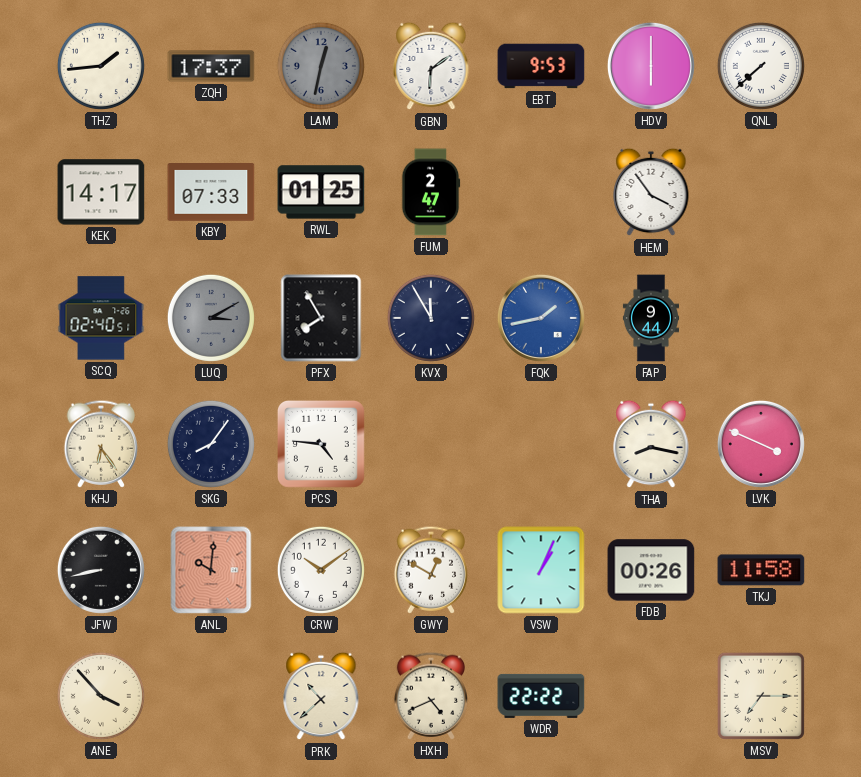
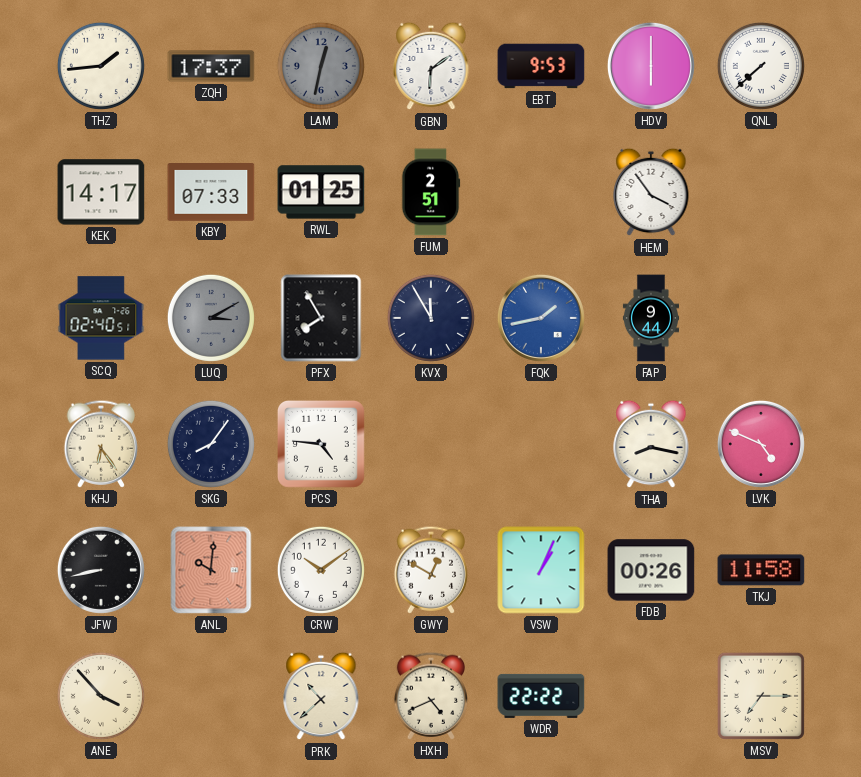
FUM: 2:47 -> 2:51 (431, 192)
LVK: 3:49 -> 4:49 (761, 444)
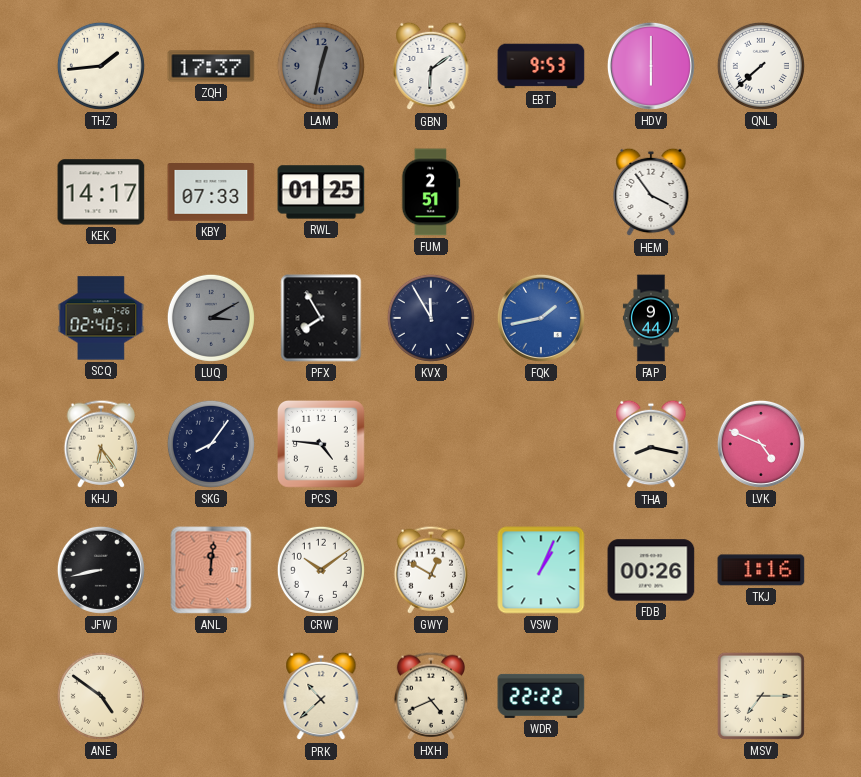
ANL: 10:01 -> 12:01 (211, 570)
TKJ: 11:58 -> 1:16 (761, 570)
ANE: 3:53 -> 4:51 (101, 696)
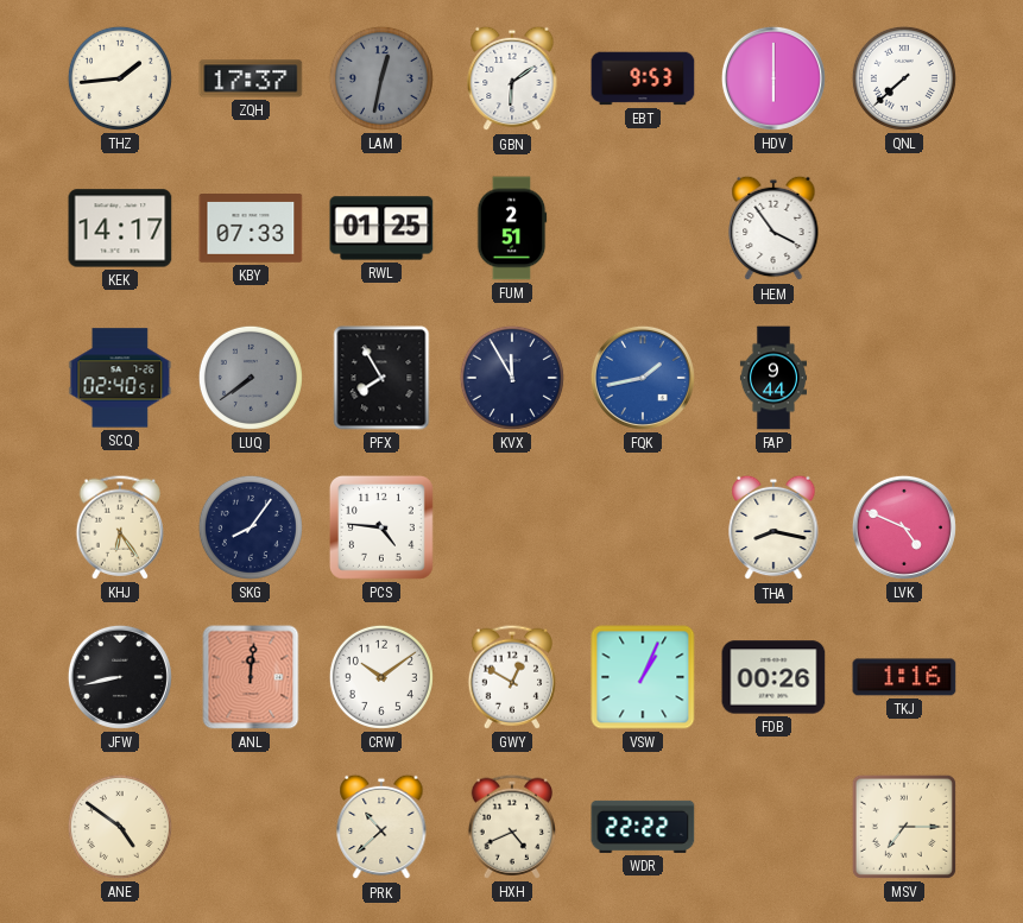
LUQ: 3:10 -> 7:39 (251, 378)
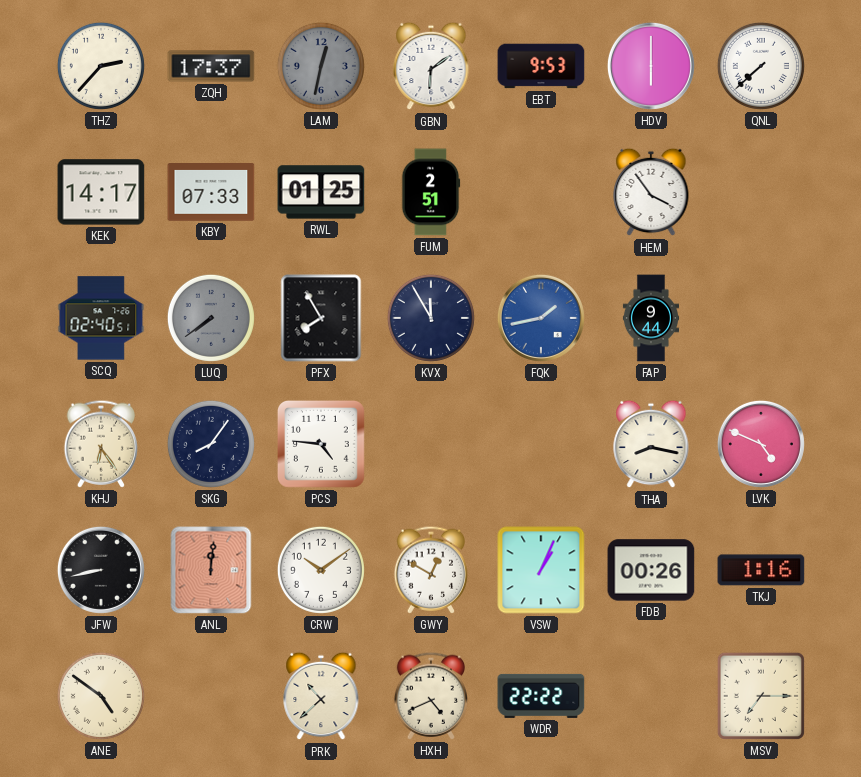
THZ: 1:44 -> 2:37 (101, 66)
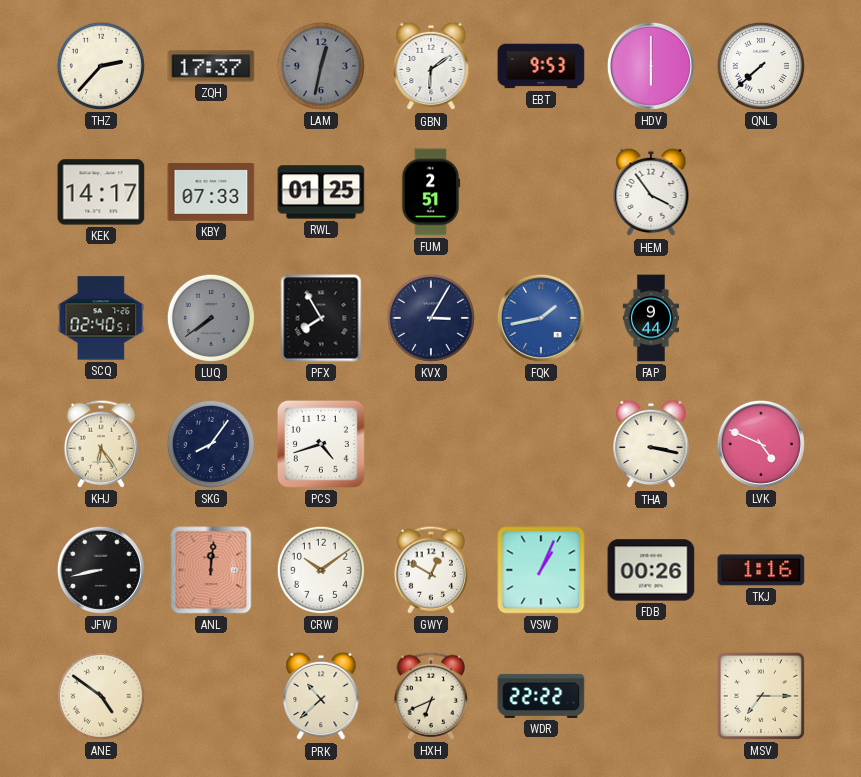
KVX: 11:55 -> 3:05 (431, 318)
PCS: 4:46 -> 4:42 (321, 444)
THA: 8:17 -> 3:17 (651, 444)
HXH: 4:41 -> 6:41 (431, 696)
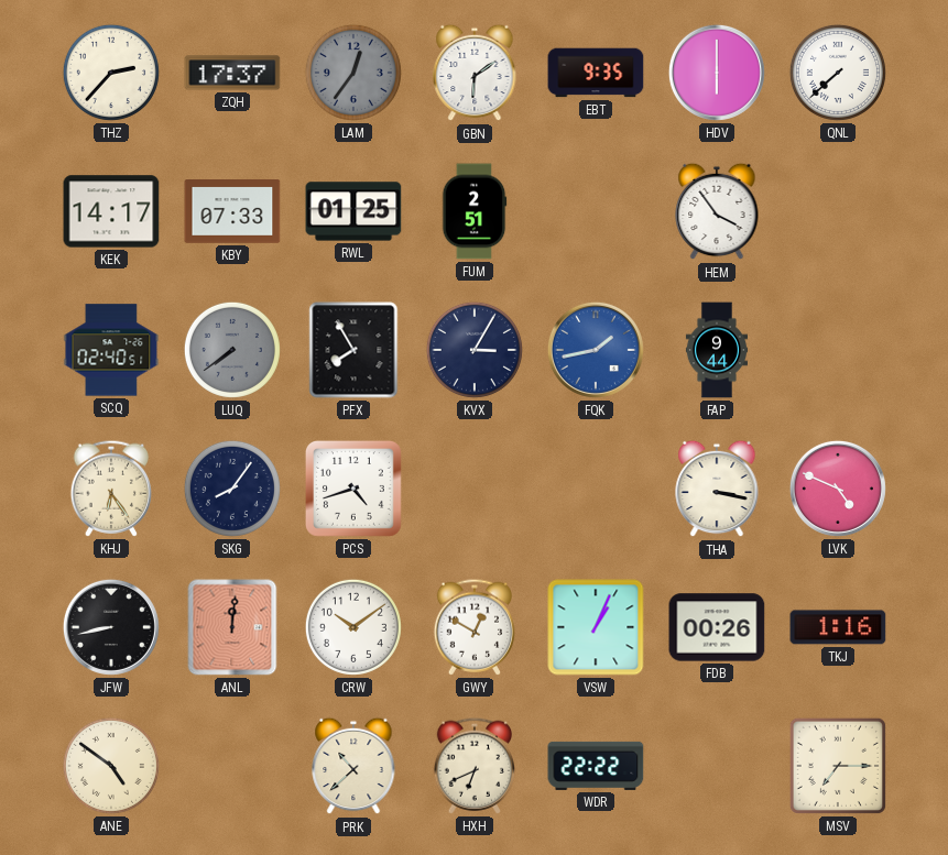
LAM: 12:32 -> 12:36 (353, 73)
EBT: 9:53 -> 9:35 (596, 73)
